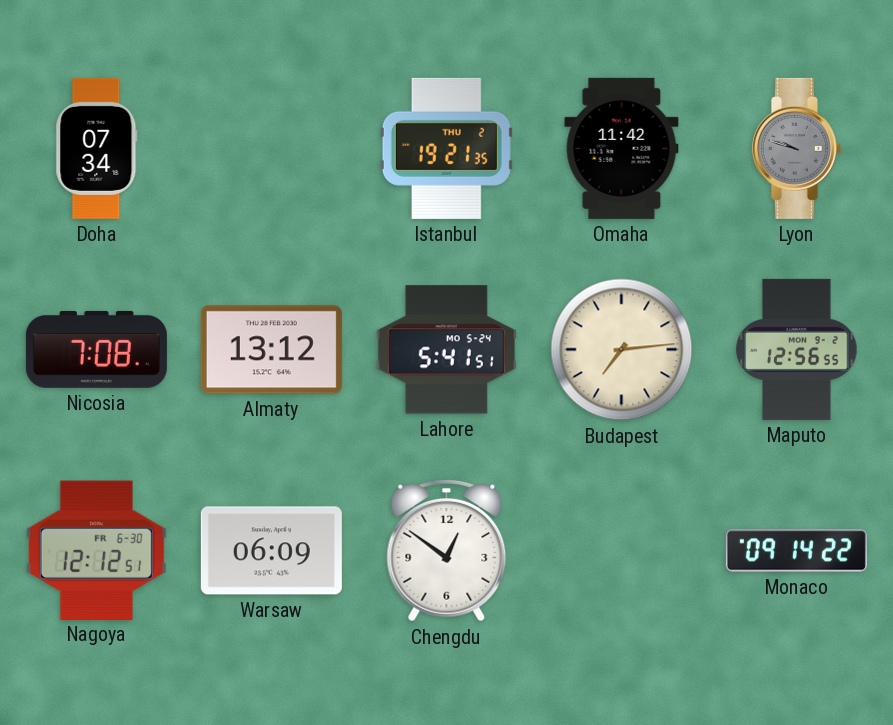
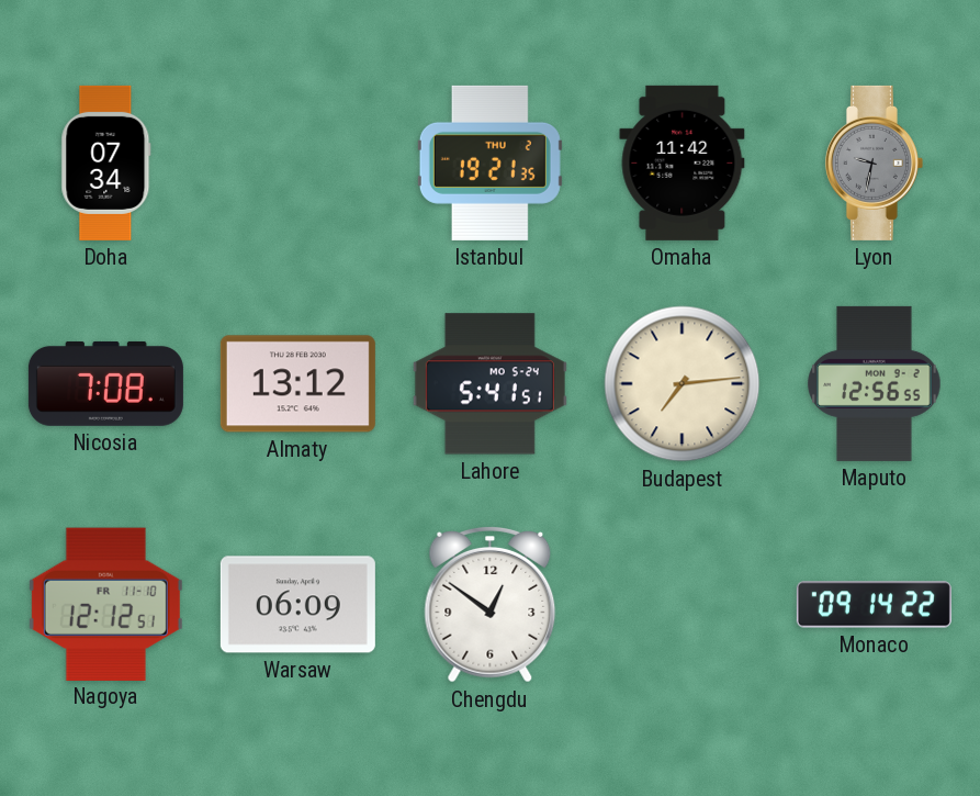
Lyon: 9:48 -> 9:32 (874, 162)
Nagoya date: FR 6-30 -> FR 11-10 (105, 604)
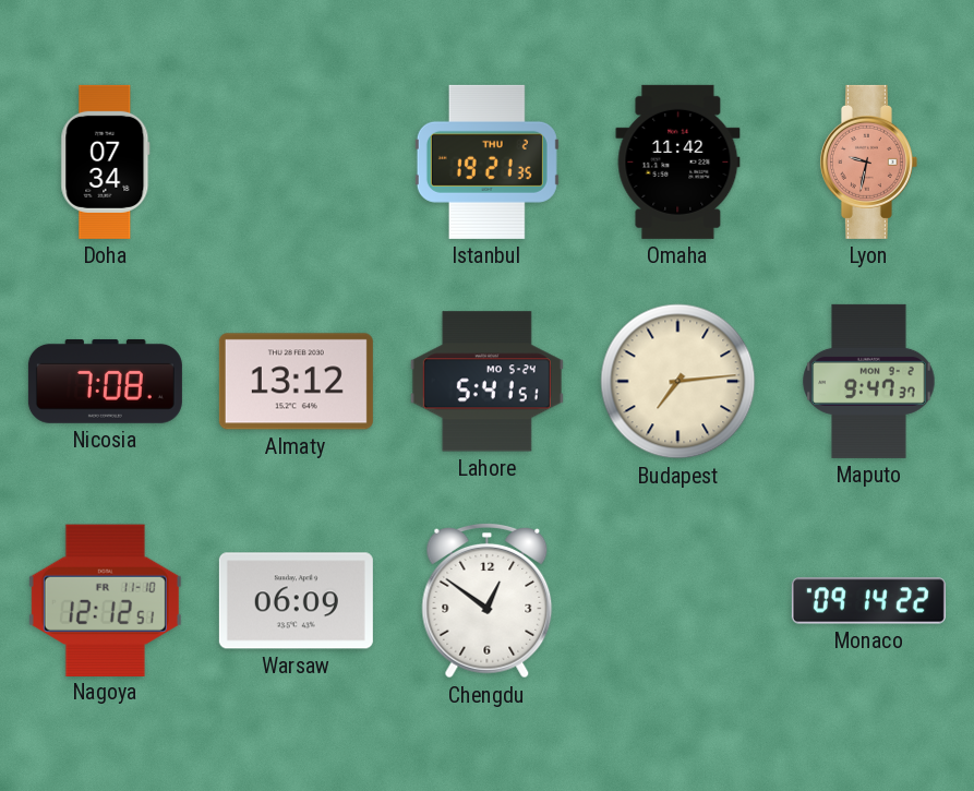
Lyon dial: grey -> salmon (868, 161)
Maputo: 12:56 -> 9:47 (869, 381)
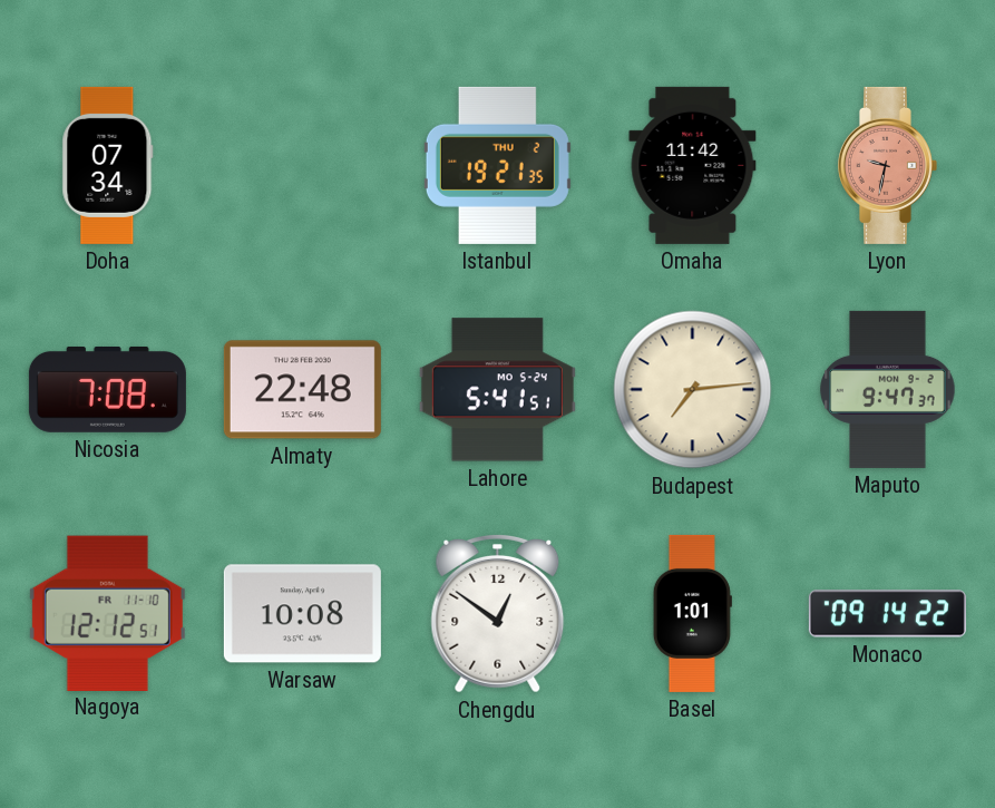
Almaty: 13:12 -> 22:48 (302, 390)
Warsaw: 06:09 -> 10:08 (302, 614)
Basel: none -> 1:01 (692, 613)
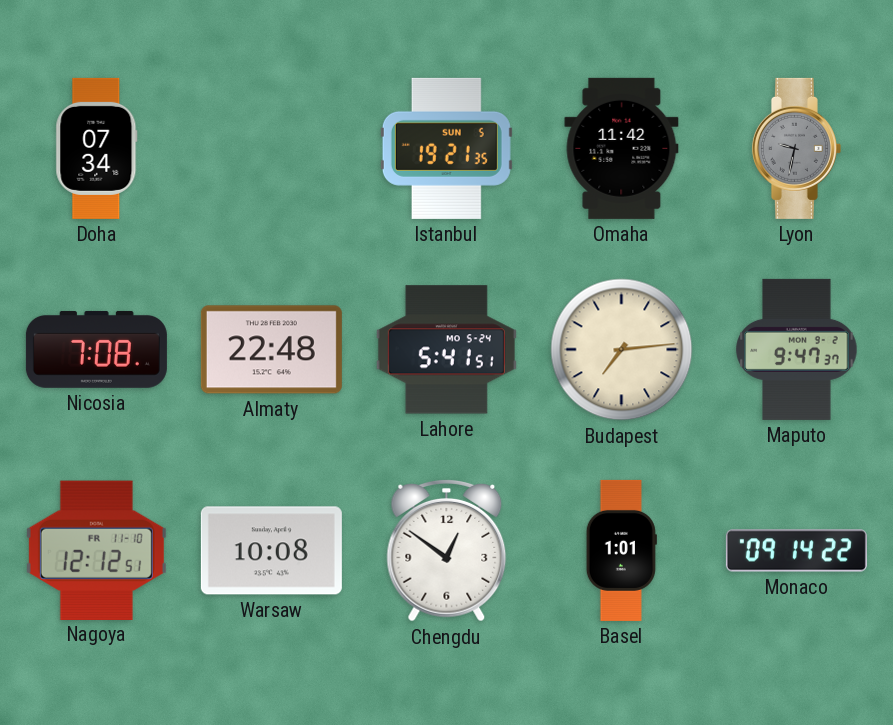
Istanbul date: THU 2 -> SUN 5 (446, 148)
Lyon dial: salmon -> grey (796, 148)
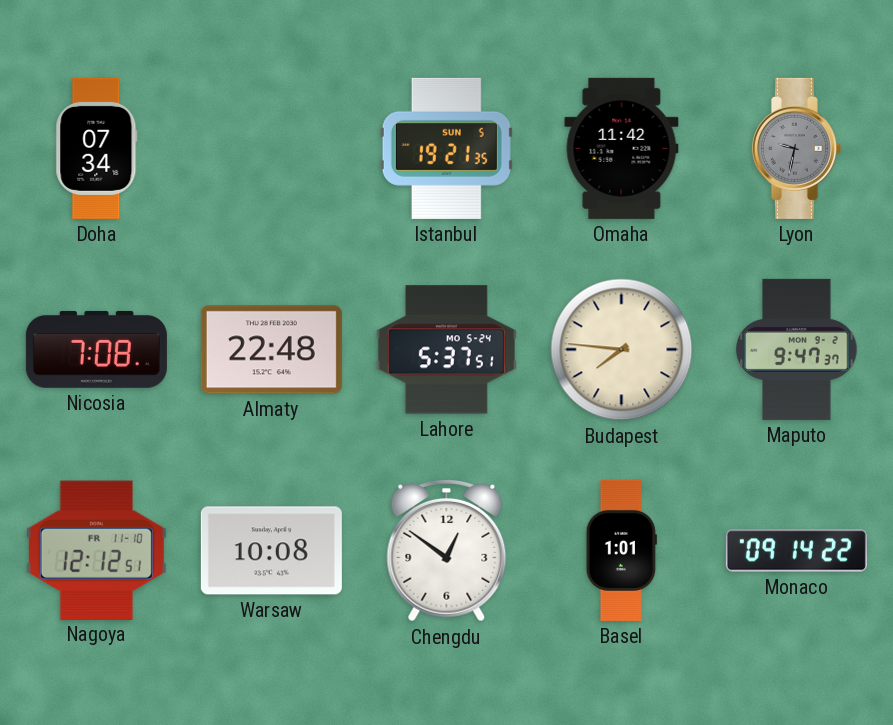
Lahore: 5:41 -> 5:37 (446, 350)
Budapest: 7:14 -> 7:46 (622, 350)
